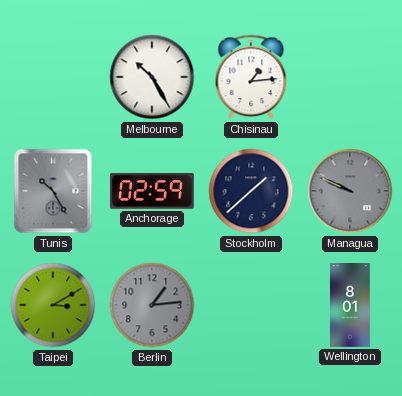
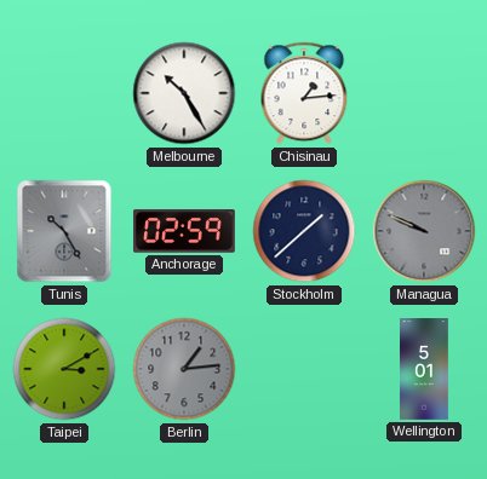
Wellington: 8:01 -> 5:01 (424, 369)
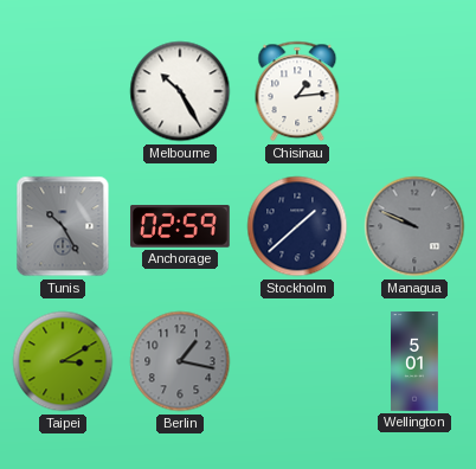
Berlin: 1:14 -> 1:17 (180, 361)
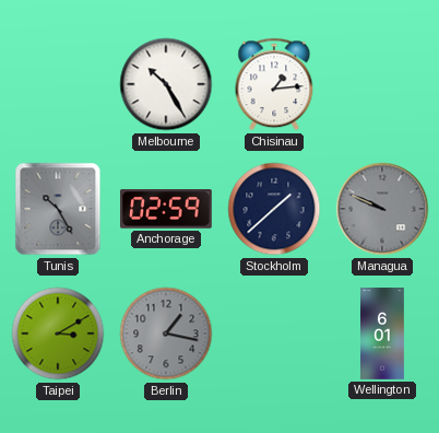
Wellington: 5:01 -> 6:01 (382, 333)
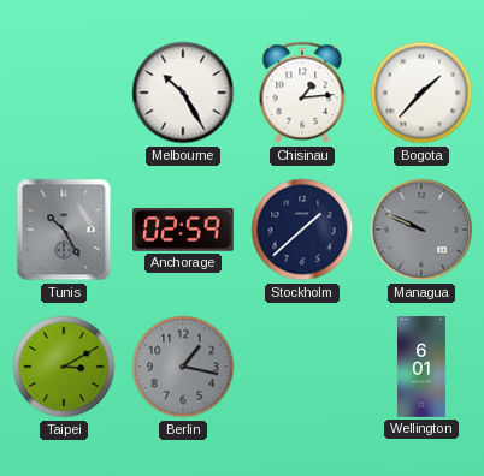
Bogota: none -> 1:37 (421, 93)
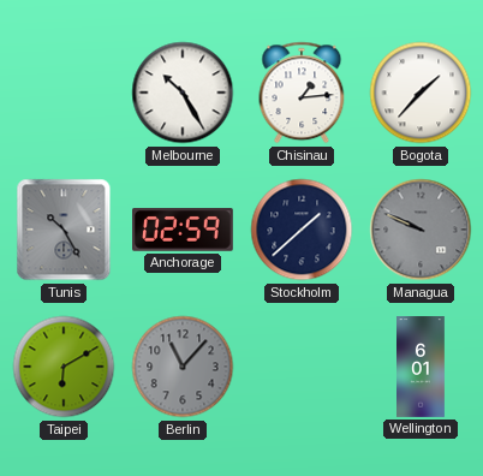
Taipei: 3:10 -> 6:10 (64, 367)
Berlin: 1:17 -> 11:07 (183, 367)
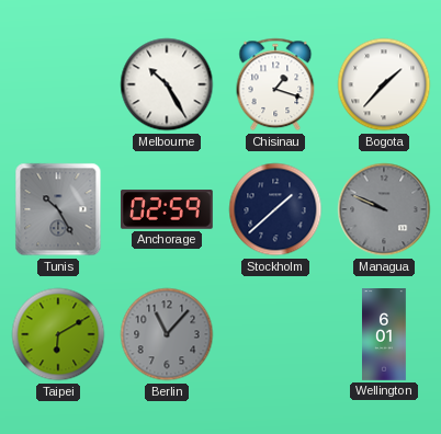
Chisinau: 1:14 -> 1:18 (275, 84)
